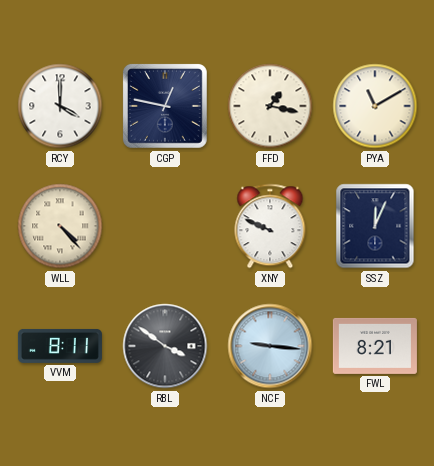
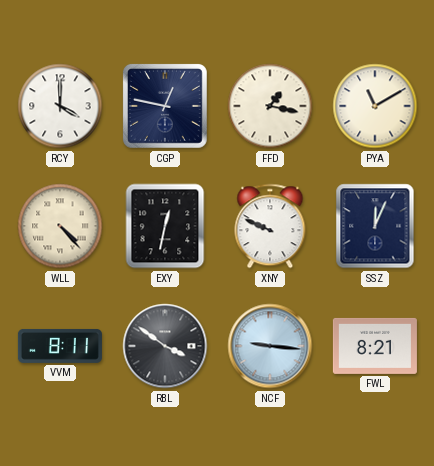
EXY: none -> 12:32 (165, 226)
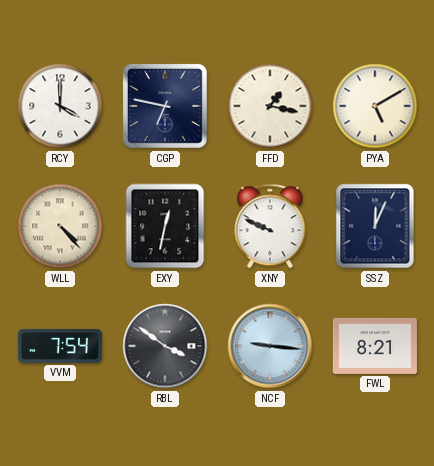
CGP: 12:47 -> 6:47 (165, 106)
PYA: 11:10 -> 5:10 (375, 106)
VVM: 8:11 -> 7:54 (60, 346)
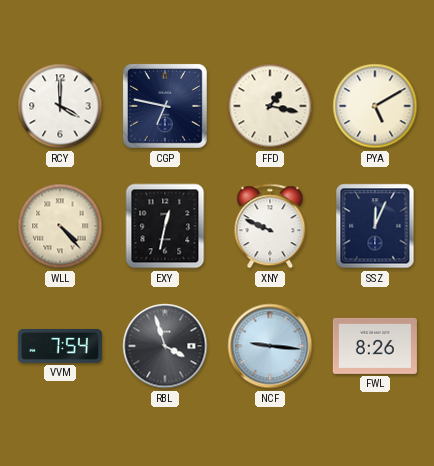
RBL: 3:51 -> 3:57 (165, 346)
FWL: 8:21 -> 8:26 (375, 346)
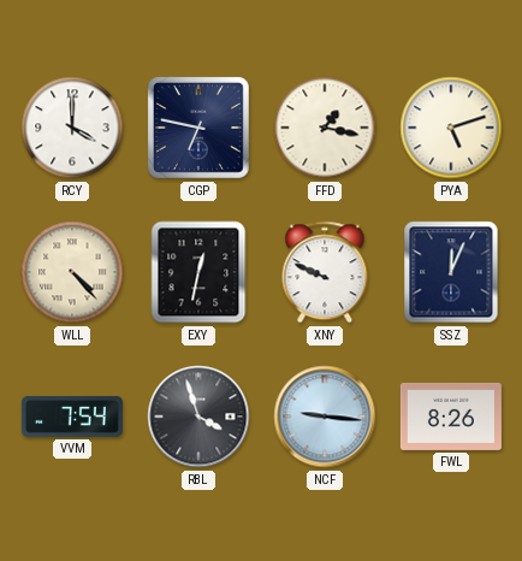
PYA: 5:10 -> 5:12 (451, 128)
